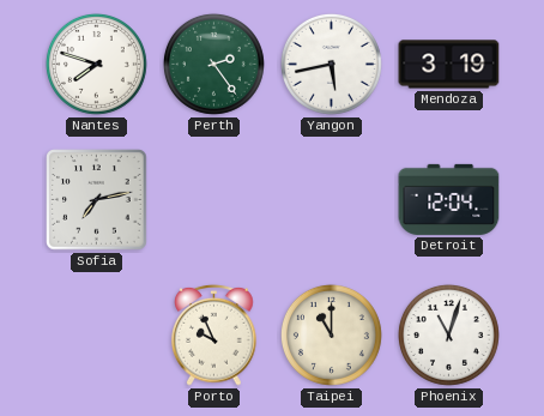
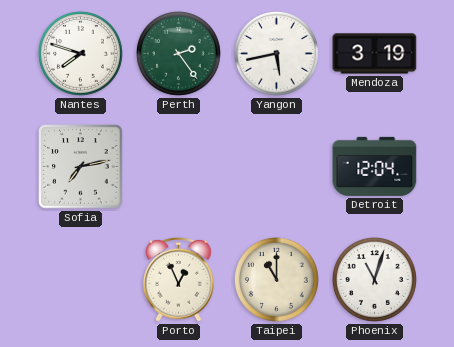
Porto: 9:56 -> 12:56 (179, 279)
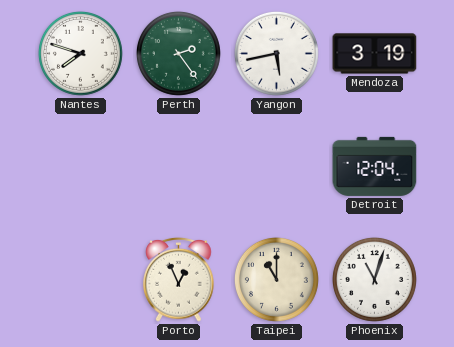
Sofia: 7:13 -> none (81, 167)
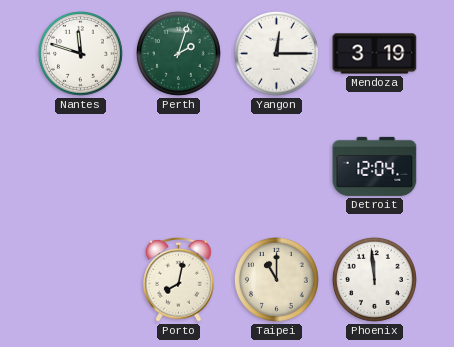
Nantes: 7:48 -> 11:48 (80, 53)
Perth: 2:24 -> 2:03 (178, 53)
Yangon: 5:43 -> 12:15 (276, 53)
Porto: 12:56 -> 8:02 (179, 279)
Phoenix: 11:03 -> 11:59 (374, 279)
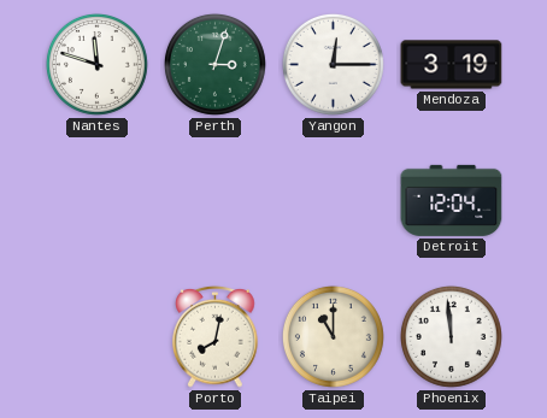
Perth: 2:03 -> 3:03 (214, 64)
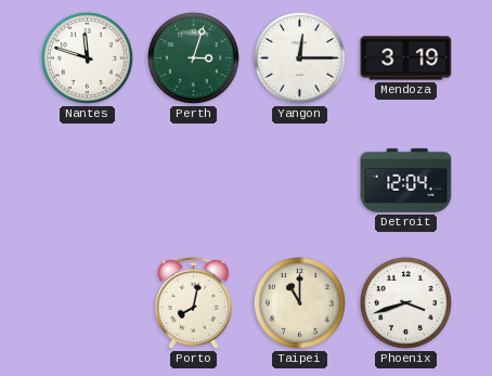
Phoenix: 11:59 -> 3:42 (405, 302)
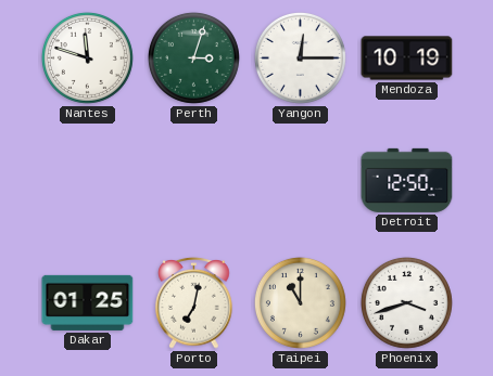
Mendoza: 3:19 -> 10:19 (407, 59)
Detroit: 12:04 -> 12:50 (407, 180)
Dakar: none -> 01:25 (88, 302)
Porto: 8:02 -> 7:02 (194, 302)
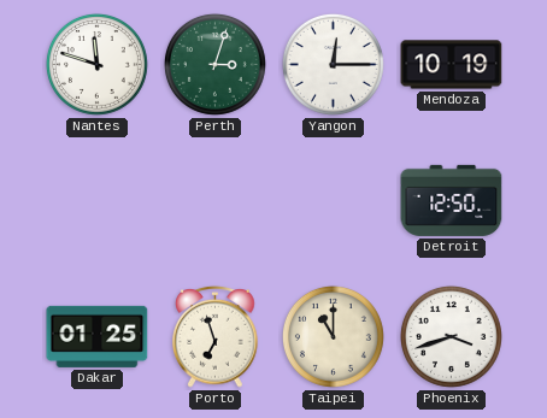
Porto: 7:02 -> 6:57 (216, 336)
